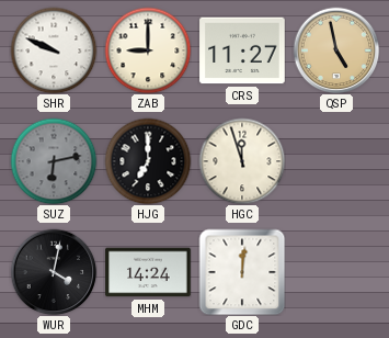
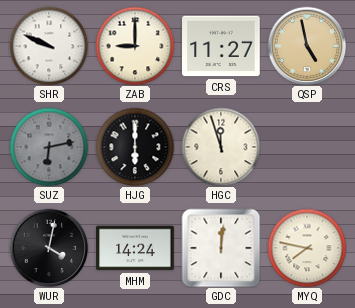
HJG: 7:00 -> 6:00 (135, 147)
MYQ: none -> 7:47 (307, 248)
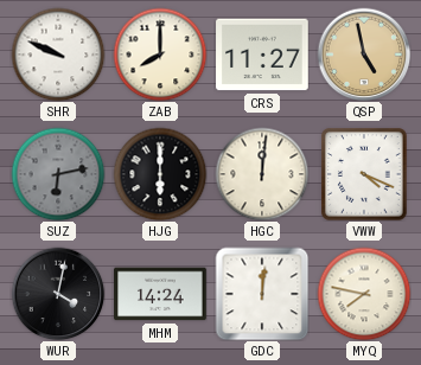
ZAB: 9:00 -> 8:00 (160, 55)
HGC: 11:57 -> 12:01 (262, 174)
VWW: none -> 4:19 (365, 174)
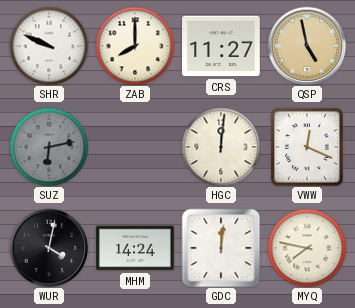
HJG: 6:00 -> none (160, 174)
VWW: 4:19 -> 12:19 (308, 147)
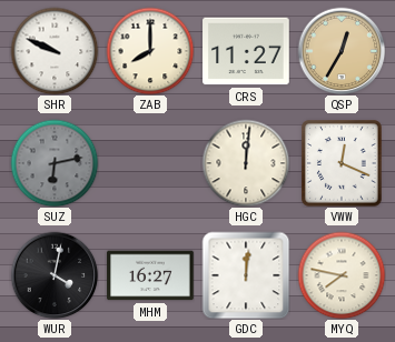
QSP: 4:58 -> 12:35 (342, 51)
MHM: 14:24 -> 16:27 (150, 275)
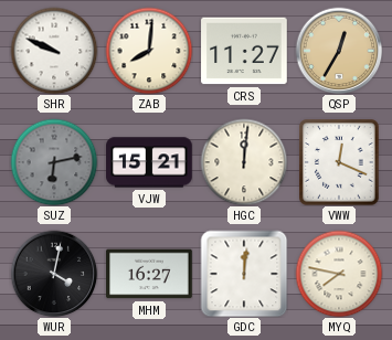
ZAB: 8:00 -> 8:01 (149, 51)
VJW: none -> 15:21 (149, 162)
